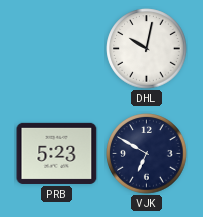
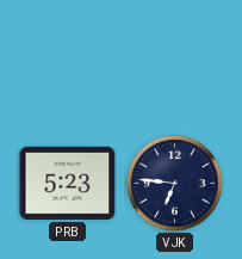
DHL: 10:02 -> none (147, 49)
VJK: 6:50 -> 6:46 (175, 184)
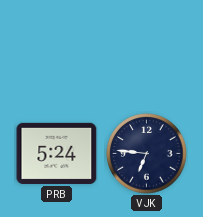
PRB: 5:23 -> 5:24 (57, 153)
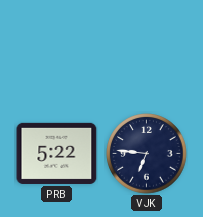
PRB: 5:24 -> 5:22 (57, 153)
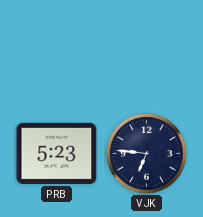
PRB: 5:22 -> 5:23 (57, 153)
